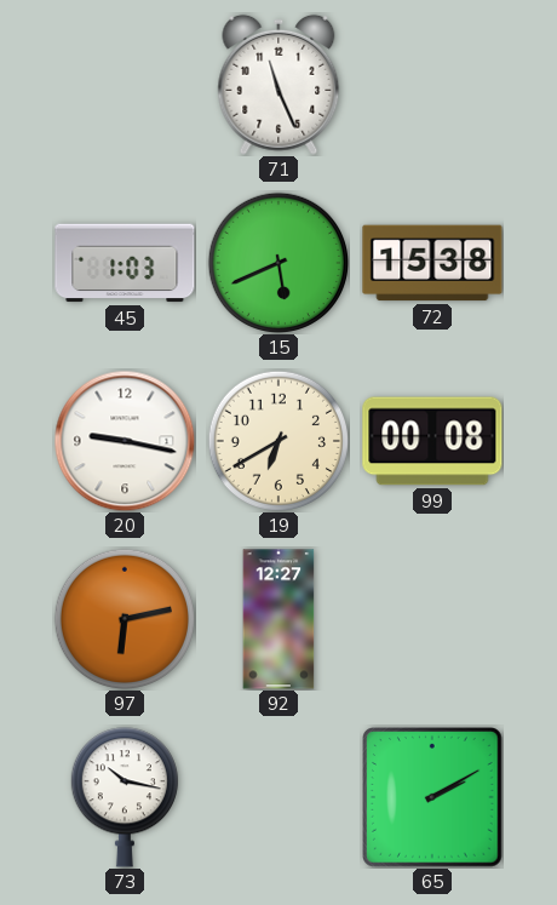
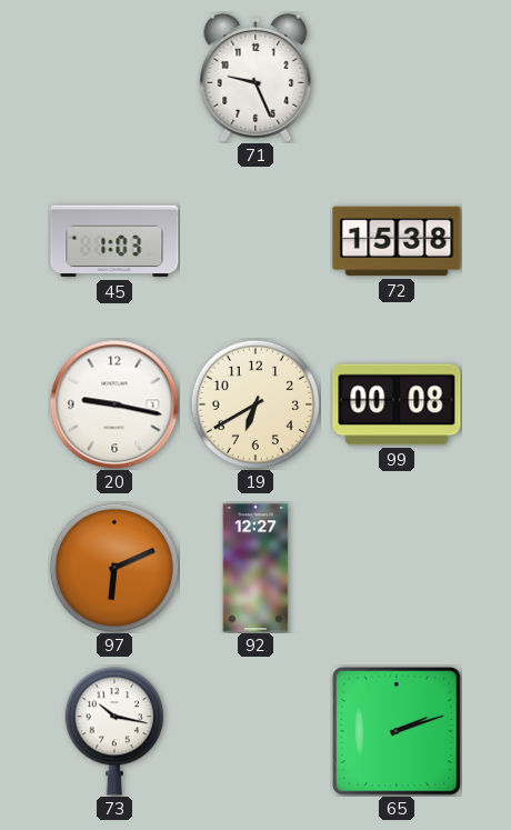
71: 11:26 -> 9:26 (255, 78)
15: 5:41 -> none (277, 262)
97: 6:13 -> 6:11 (113, 567)
65: 2:10 -> 2:12 (398, 732)
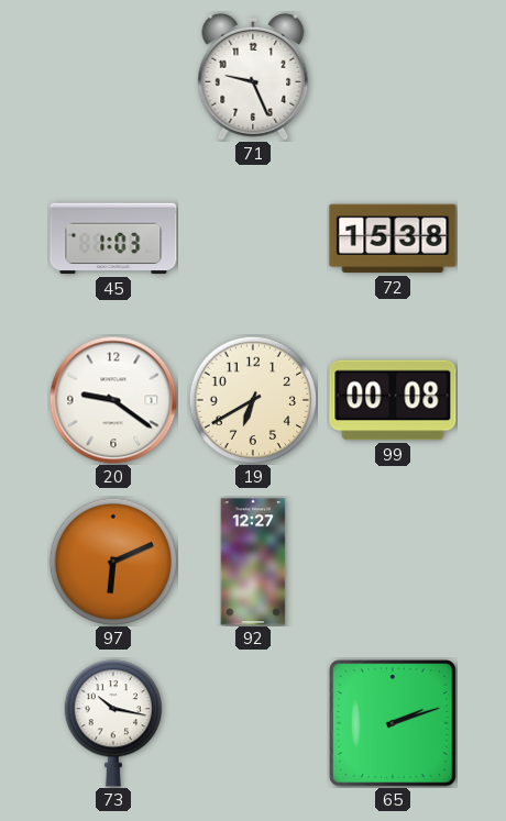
20: 9:17 -> 9:21 (113, 400)
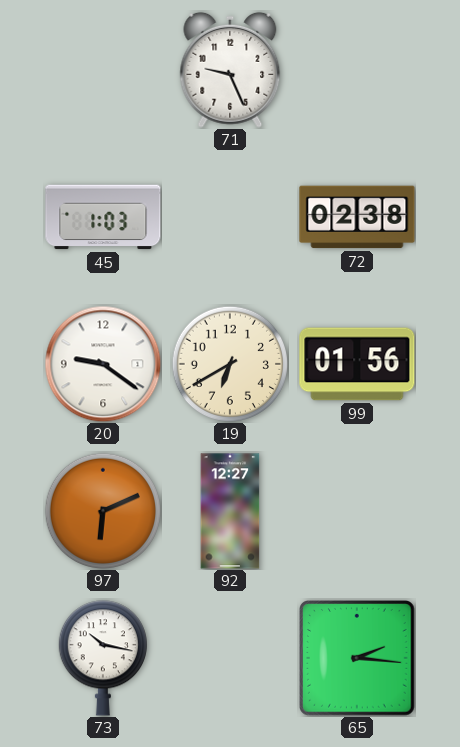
72: 15:38 -> 02:38 (357, 217)
99: 00:08 -> 01:56 (357, 364)
65: 2:12 -> 2:16 (358, 659)
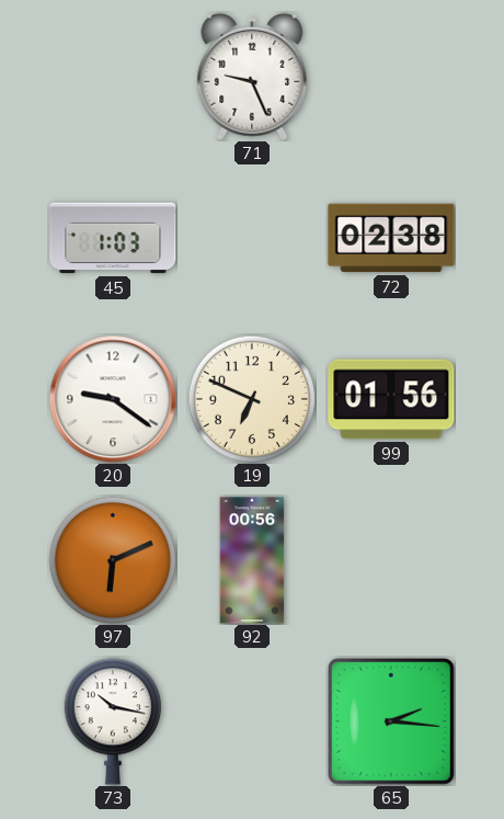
19: 6:40 -> 6:49 (251, 398)
92: 12:27 -> 00:56 (252, 560)
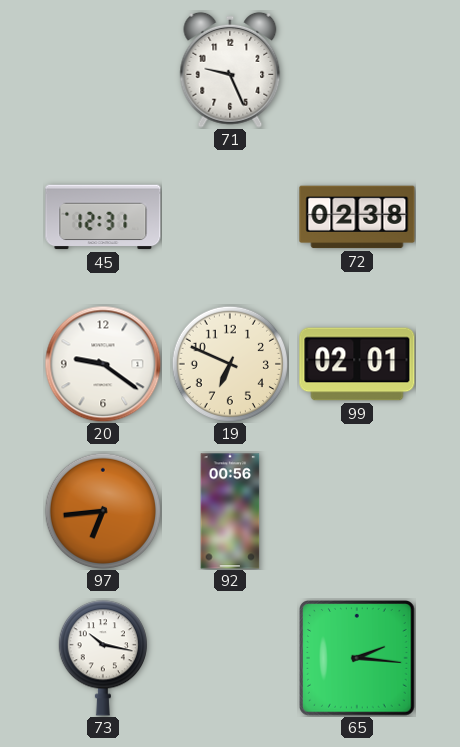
45: 1:03 -> 12:31 (103, 217)
99: 01:56 -> 02:01 (357, 364)
97: 6:11 -> 6:44 (102, 510)
